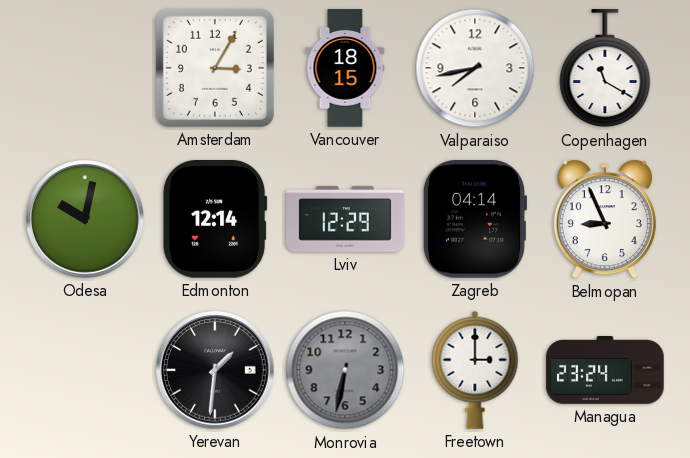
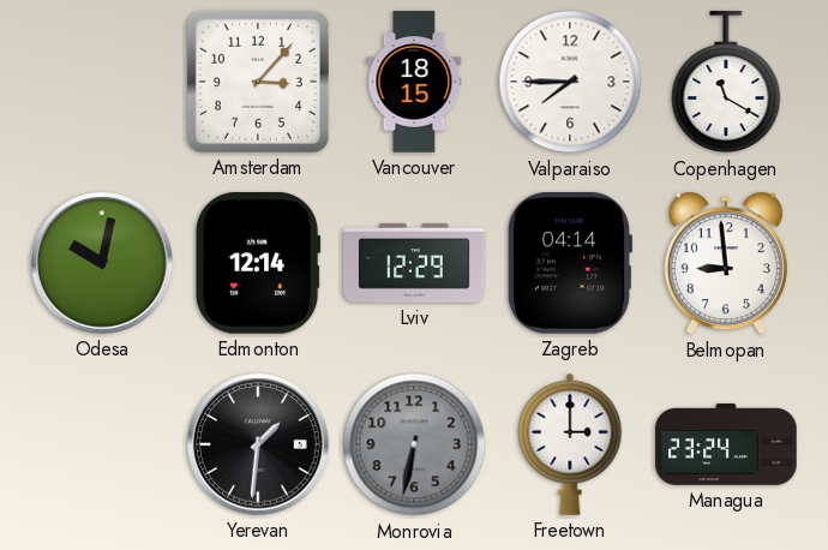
Amsterdam: 3:05 -> 3:07 (258, 82)
Valparaiso: 7:43 -> 7:45 (570, 82)
Belmopan: 8:56 -> 8:59 (726, 263)
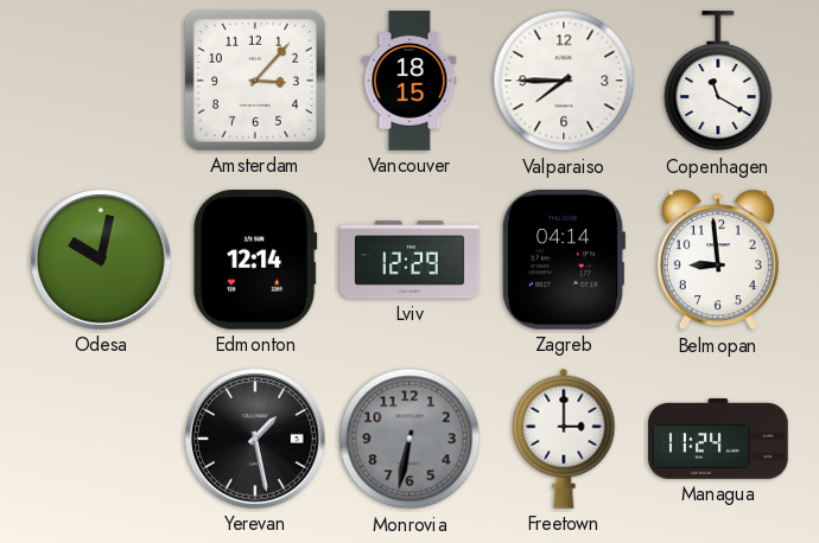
Yerevan: 1:31 -> 1:28 (255, 439)
Managua: 23:24 -> 11:24 (718, 440)
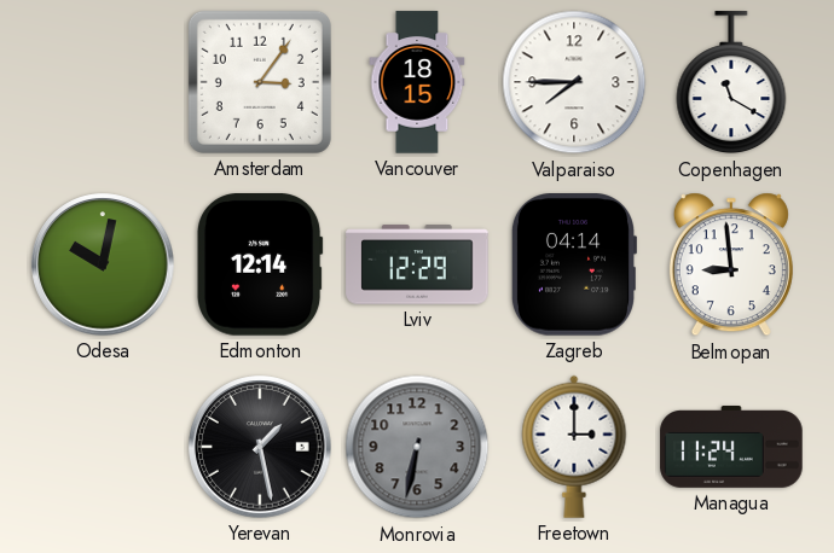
Amsterdam: 3:07 -> 3:06 (260, 82)
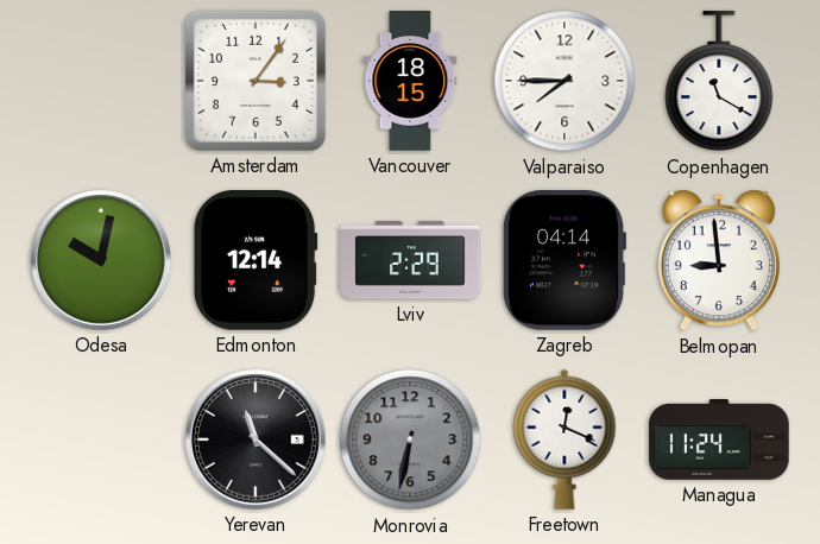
Lviv: 12:29 -> 2:29 (410, 260)
Yerevan: 1:28 -> 11:22 (256, 439)
Freetown: 3:00 -> 12:19 (564, 439)
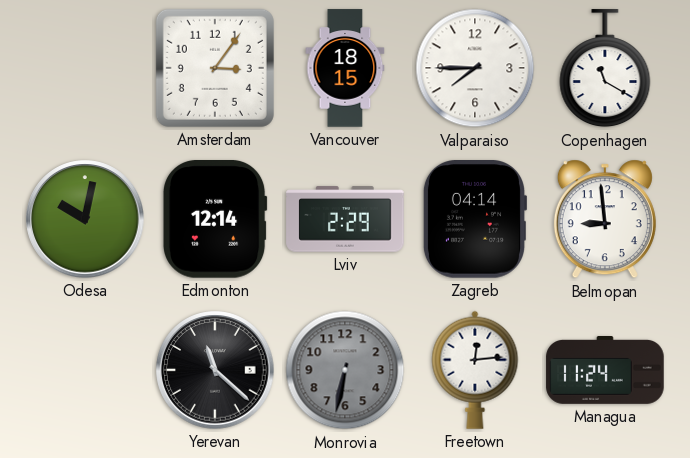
Freetown: 12:19 -> 12:14 (475, 370)
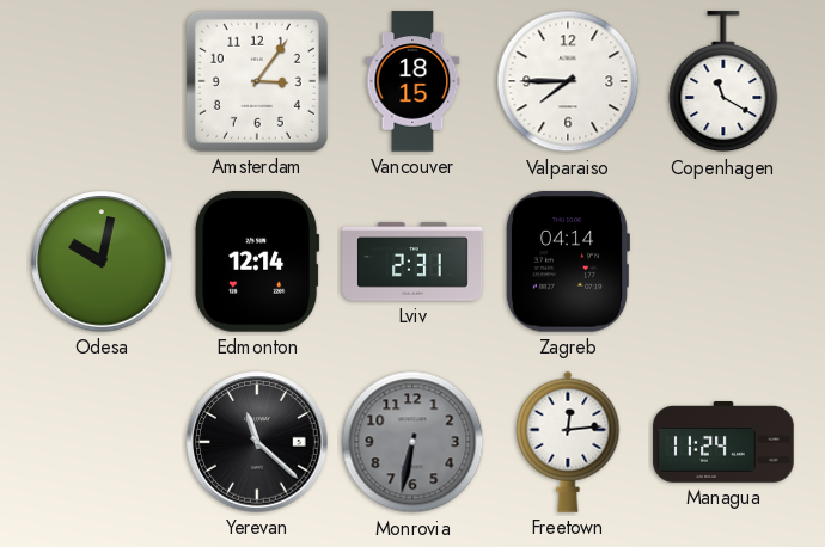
Lviv: 2:29 -> 2:31 (412, 262)
Belmopan: 8:59 -> none (605, 219)
